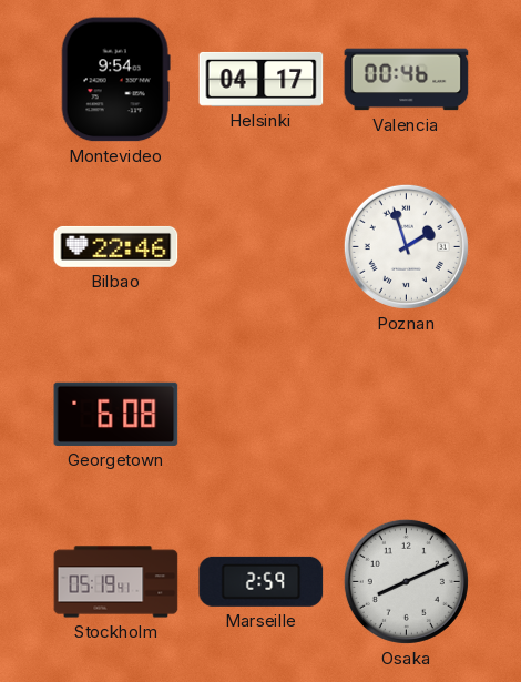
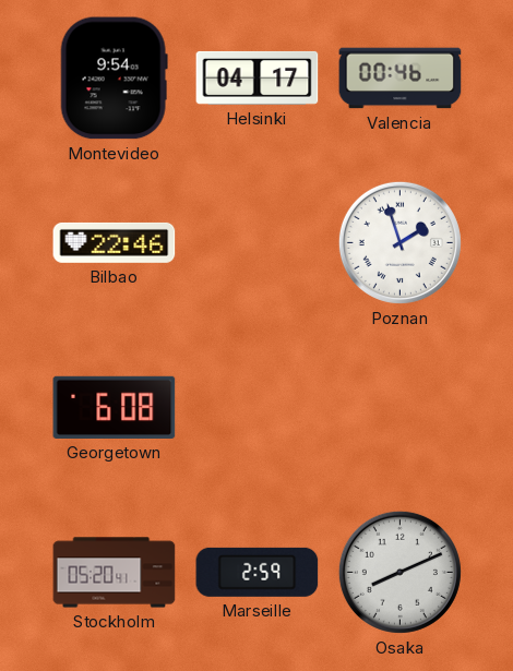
Stockholm: 05:19 -> 05:20 (115, 573)
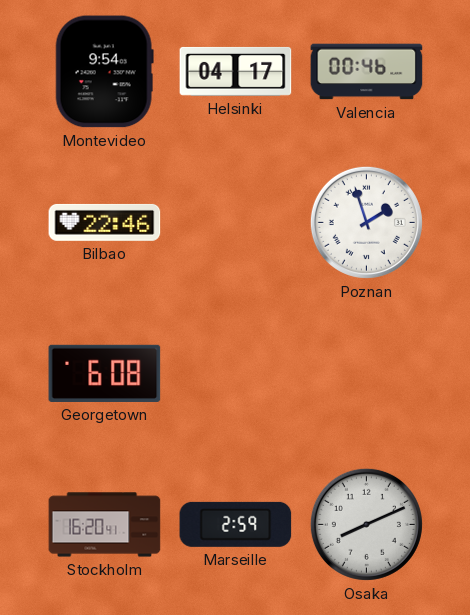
Stockholm: 05:20 -> 16:20 (105, 525)
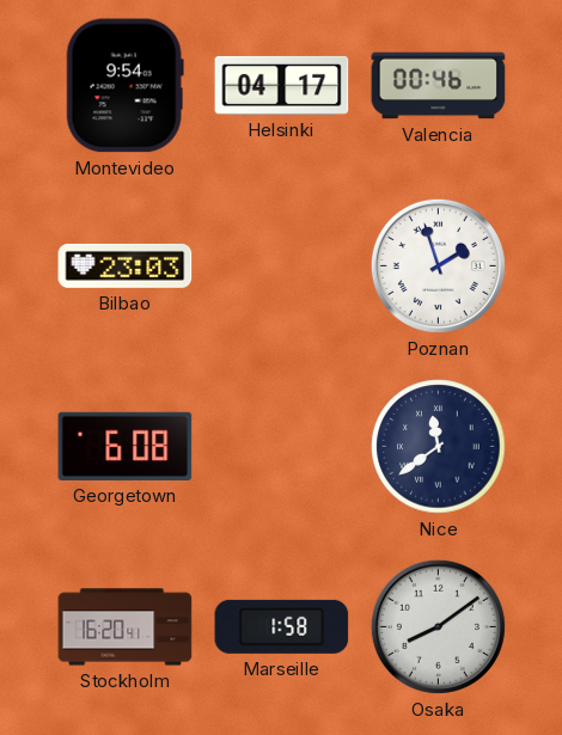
Bilbao: 22:46 -> 23:03 (126, 265)
Nice: none -> 11:39 (439, 447)
Marseille: 2:59 -> 1:58 (282, 626)
Osaka: 8:11 -> 8:09 (438, 626)
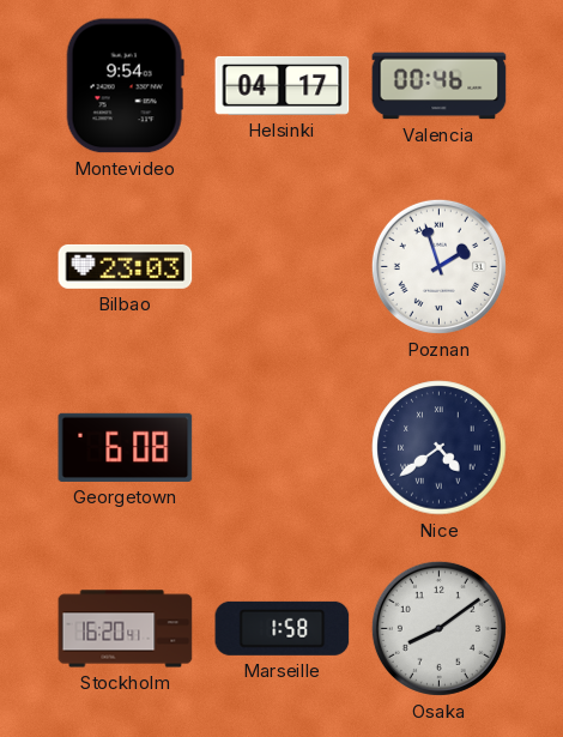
Nice: 11:39 -> 4:39 (440, 448)
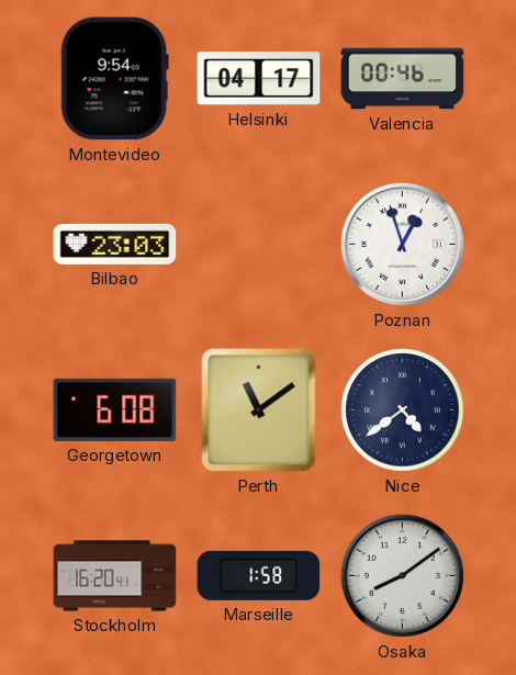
Poznan: 1:57 -> 12:57 (402, 244)
Perth: none -> 11:09 (259, 410)
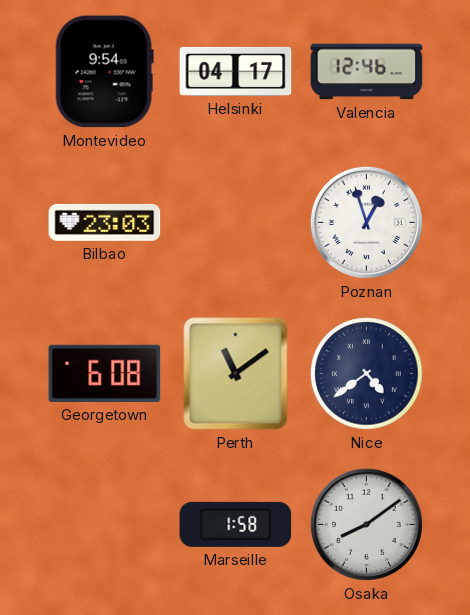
Valencia: 00:46 -> 12:46 (367, 72)
Stockholm: 16:20 -> none (115, 576)
